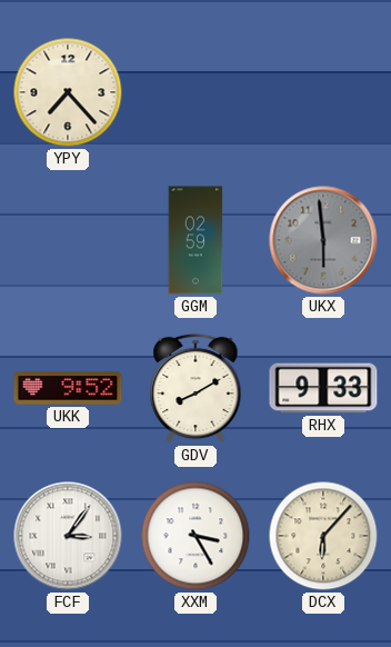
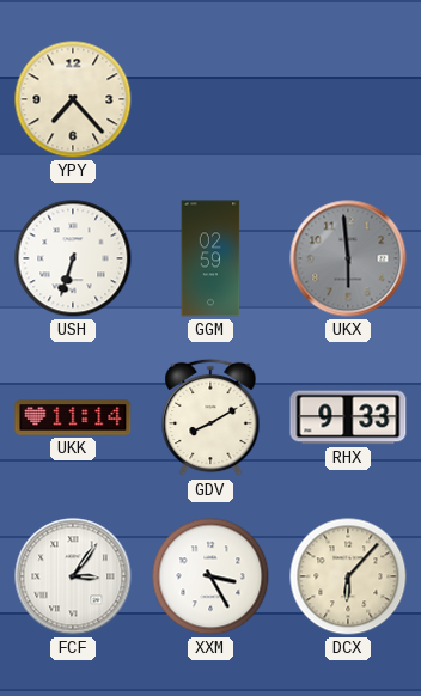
USH: none -> 6:33 (73, 258)
UKK: 9:52 -> 11:14 (73, 417)
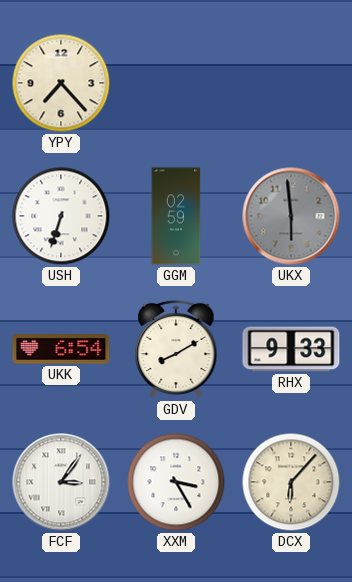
UKK: 11:14 -> 6:54 (61, 349)
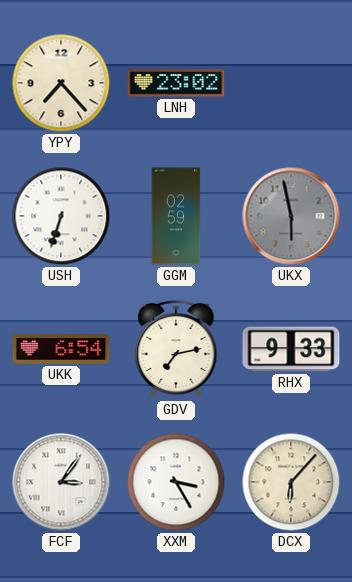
LNH: none -> 23:02 (176, 83)
UKX: 5:59 -> 5:58 (291, 216)
GDV: 8:10 -> 7:13 (176, 349)
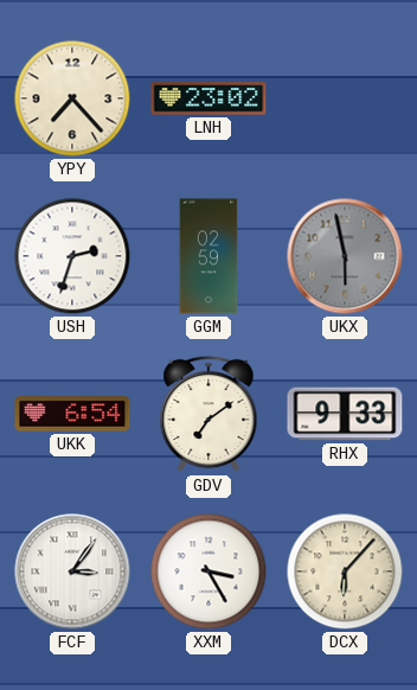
USH: 6:33 -> 2:33 (72, 256)
GDV: 7:13 -> 7:09 (208, 414)
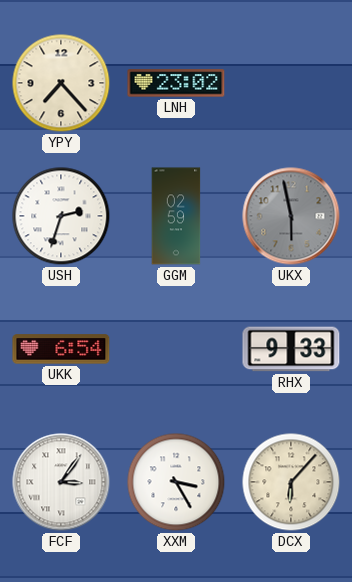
GDV: 7:09 -> none (208, 414)
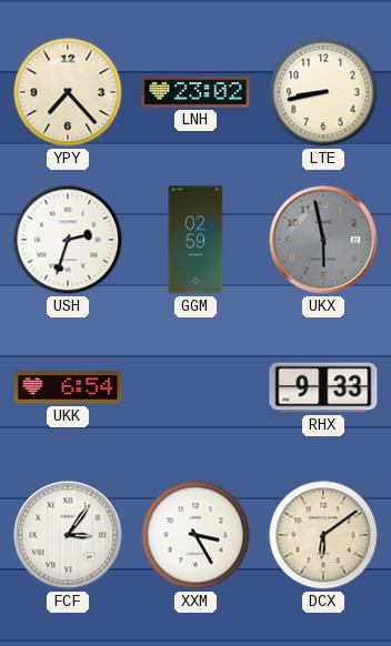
LTE: none -> 8:43 (323, 92)
DCX: 6:07 -> 6:09 (323, 535)
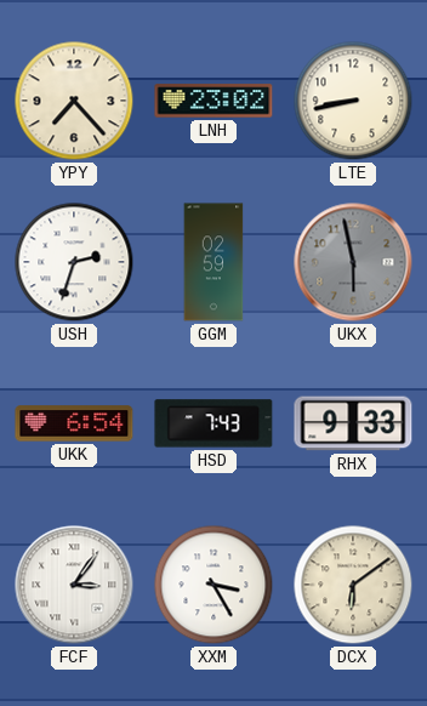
HSD: none -> 7:43 (213, 423)
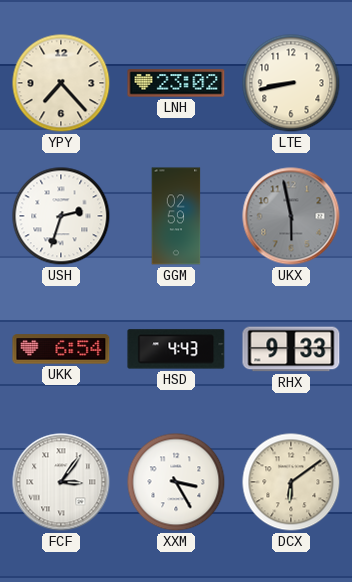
HSD: 7:43 -> 4:43 (176, 349)
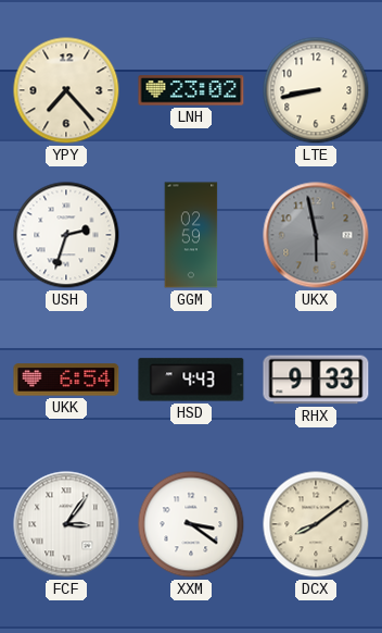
XXM: 3:25 -> 3:21 (191, 524)
DCX: 6:09 -> 8:09 (316, 524)
